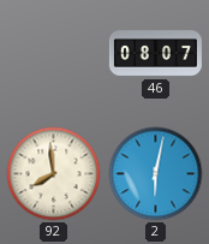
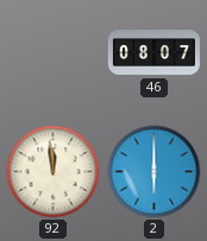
92: 7:59 -> 11:59 (54, 172)
2: 6:02 -> 6:00 (155, 172)
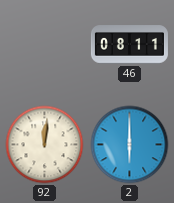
46: 08:07 -> 08:11 (129, 45)
92: 11:59 -> 12:01 (45, 145)
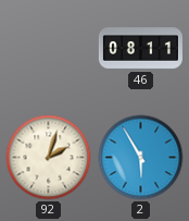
92: 12:01 -> 2:03 (49, 158)
2: 6:00 -> 5:55 (141, 158)
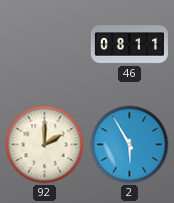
92: 2:03 -> 2:00 (45, 145)
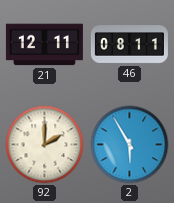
21: none -> 12:11 (44, 45)
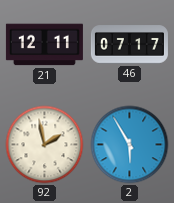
46: 08:11 -> 07:17 (129, 45)
92: 2:00 -> 1:58 (45, 145)
